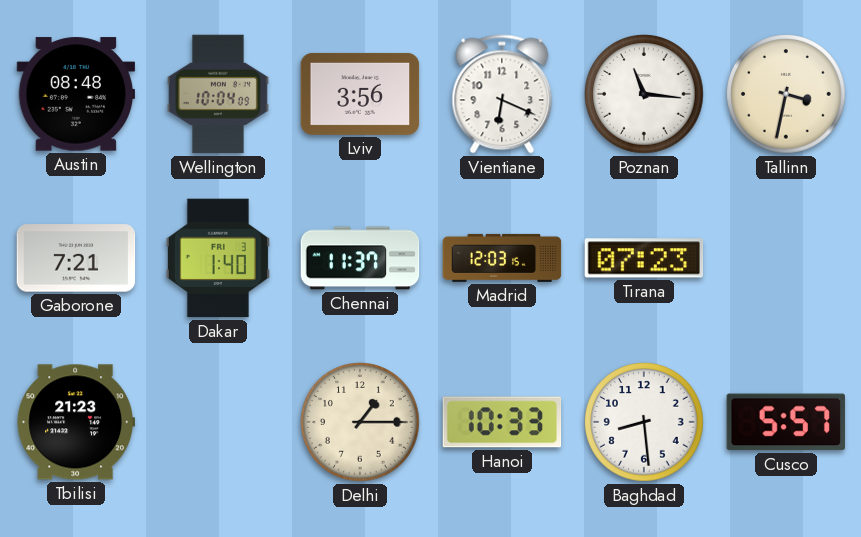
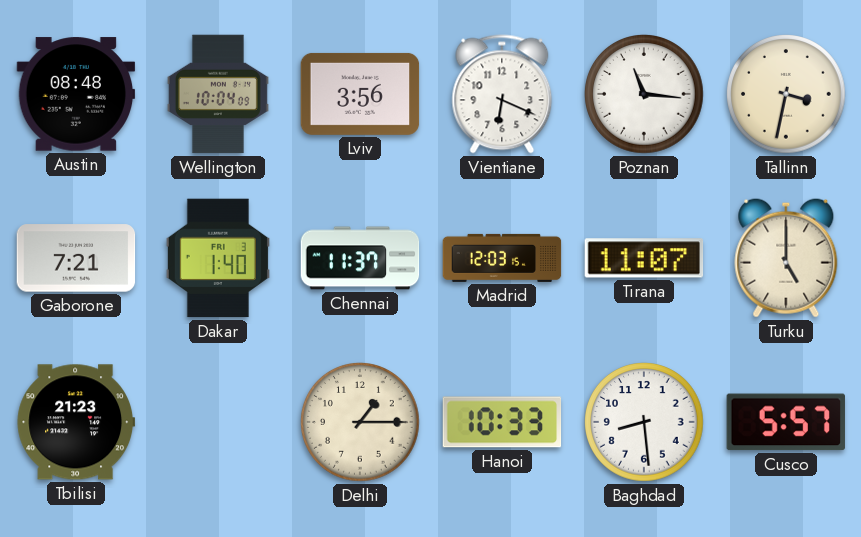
Tirana: 07:23 -> 11:07 (644, 258)
Turku: none -> 5:00 (786, 258)
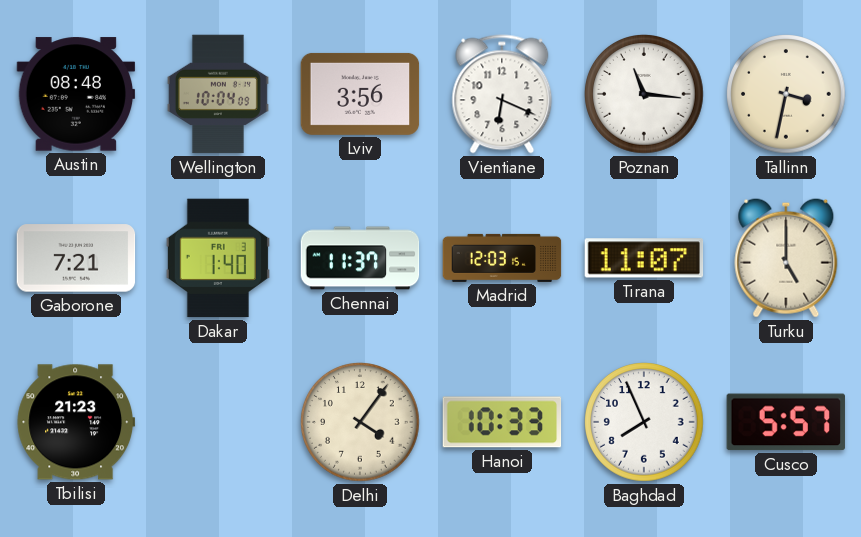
Delhi: 1:15 -> 4:06 (361, 423)
Baghdad: 8:29 -> 7:56 (645, 423)
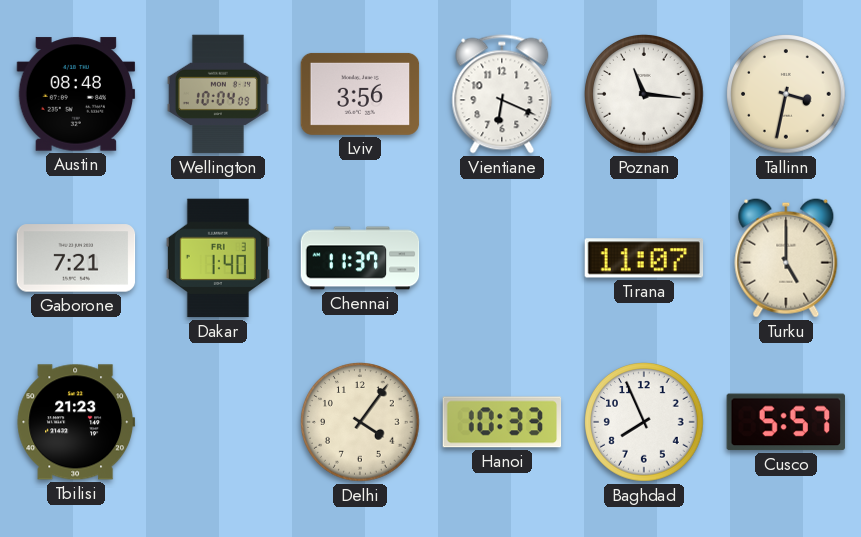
Madrid: 12:03 -> none (502, 258)
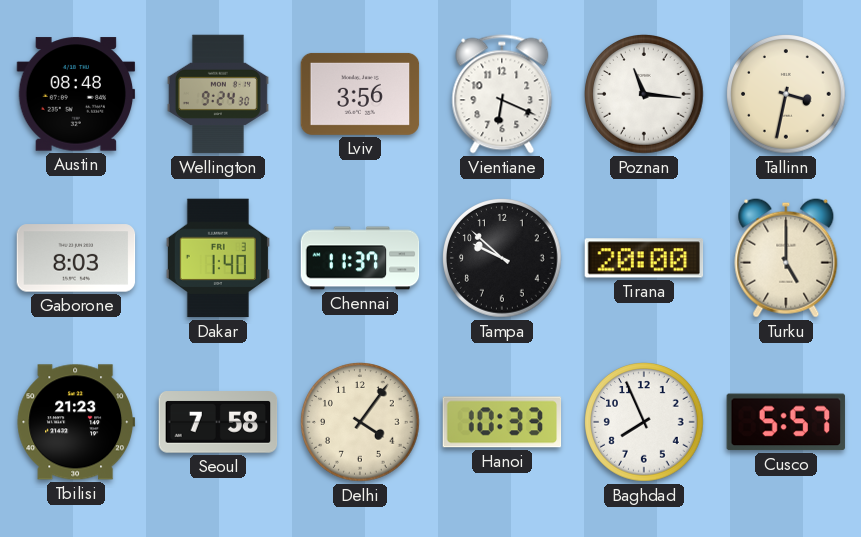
Wellington: 10:04 -> 9:24 (218, 94)
Gaborone: 7:21 -> 8:03 (76, 258)
Tampa: none -> 9:52 (503, 259)
Tirana: 11:07 -> 20:00 (644, 258)
Seoul: none -> 7:58 (218, 422)
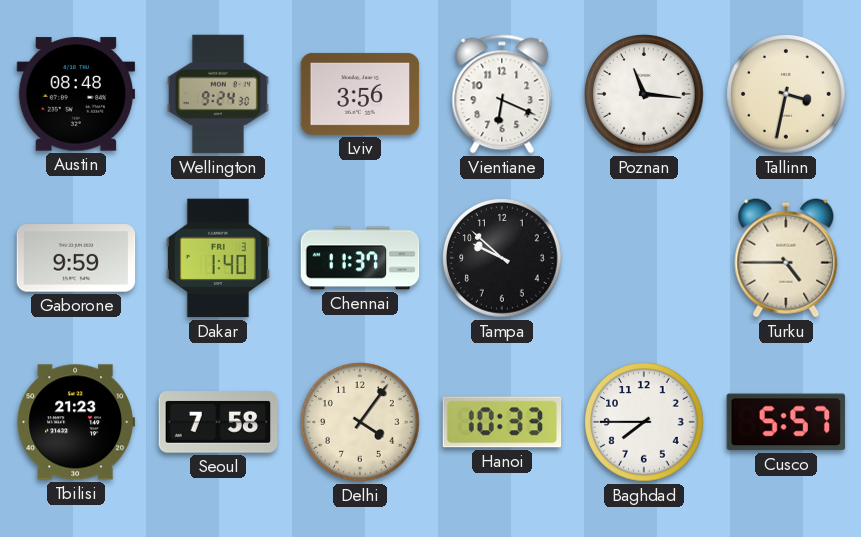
Gaborone: 8:03 -> 9:59 (76, 258)
Tirana: 20:00 -> none (644, 258)
Turku: 5:00 -> 4:45 (786, 258)
Baghdad: 7:56 -> 7:45 (645, 423)
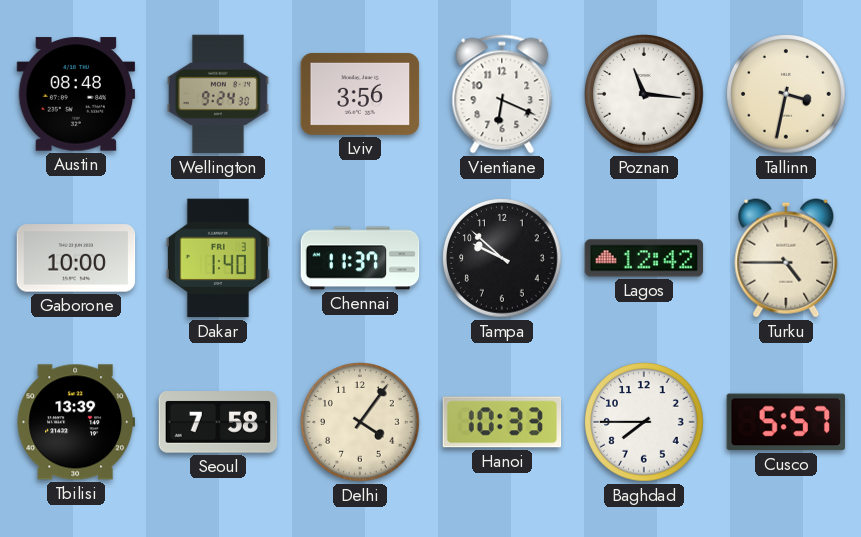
Gaborone: 9:59 -> 10:00 (76, 258)
Lagos: none -> 12:42 (644, 258)
Tbilisi: 21:23 -> 13:39 (76, 422)
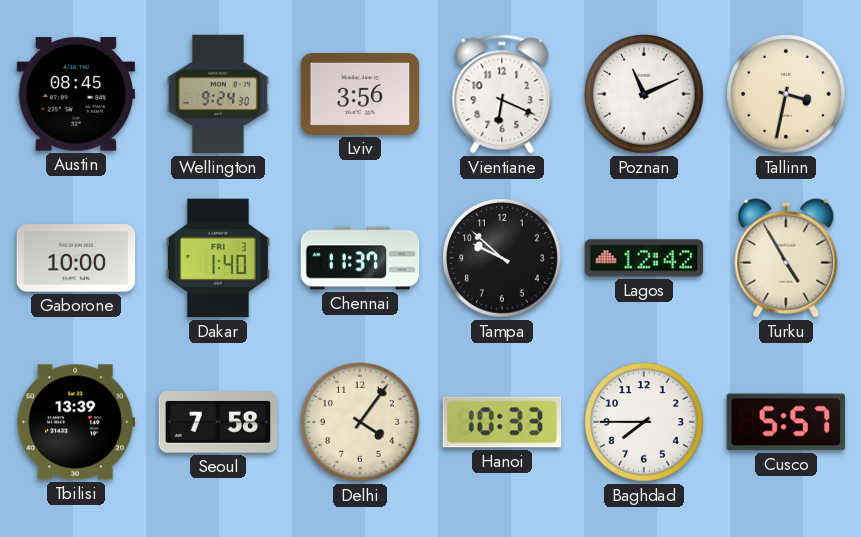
Austin: 08:48 -> 08:45 (76, 94)
Poznan: 11:16 -> 11:11 (645, 95)
Turku: 4:45 -> 4:55 (786, 258)
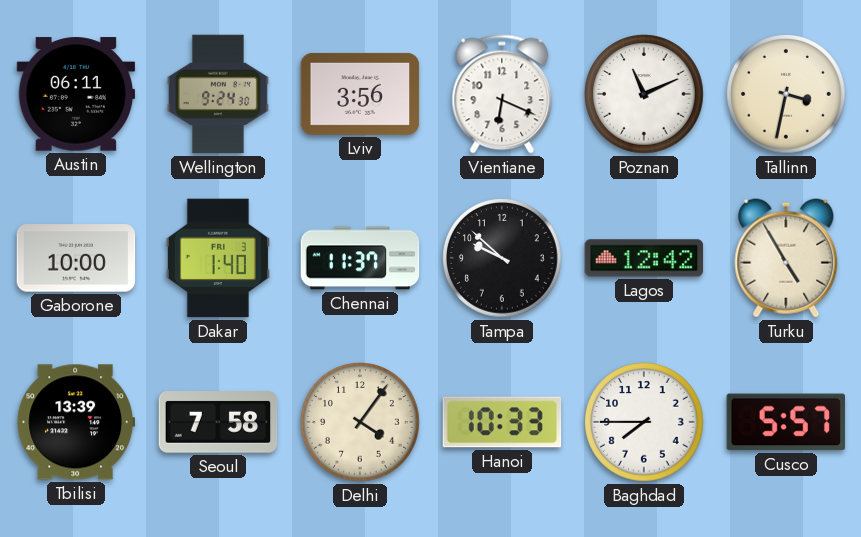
Austin: 08:45 -> 06:11 (76, 94)
